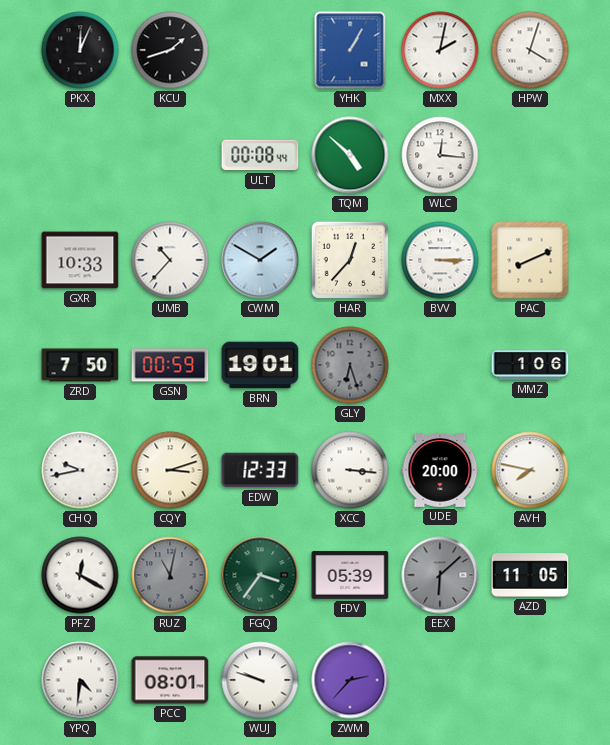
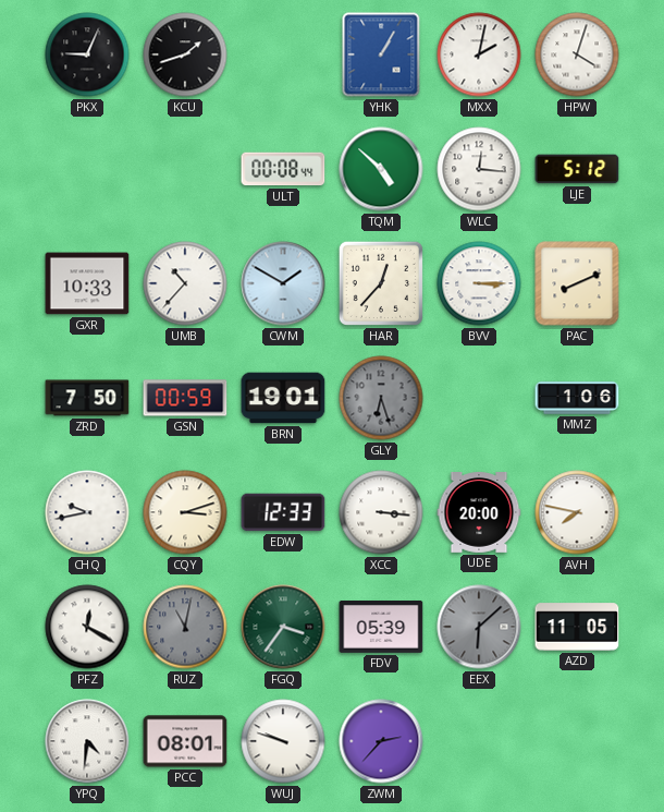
PKX: 12:04 -> 9:04 (87, 54)
LJE: none -> 5:12 (577, 169)
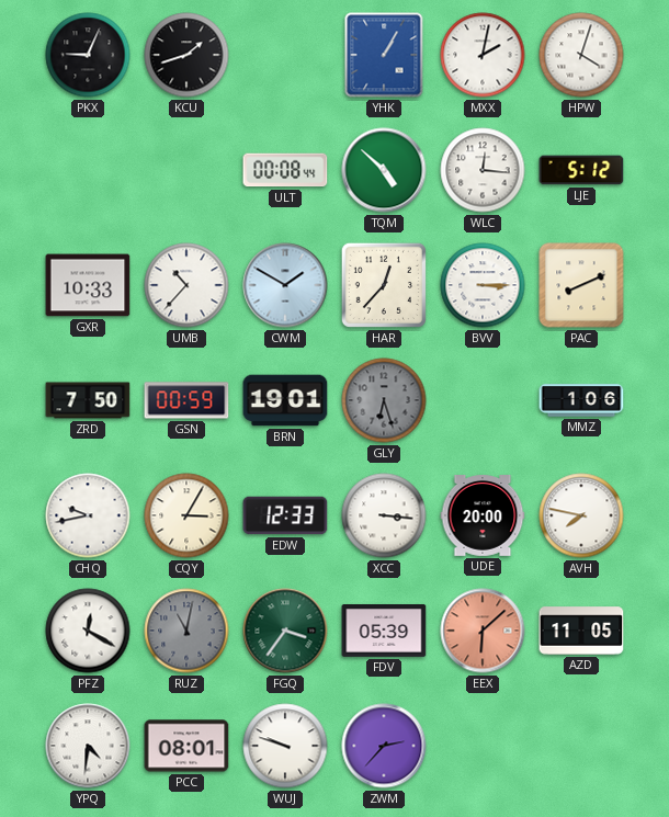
CQY: 3:12 -> 3:05 (186, 515)
EEX dial: grey -> salmon (483, 631)
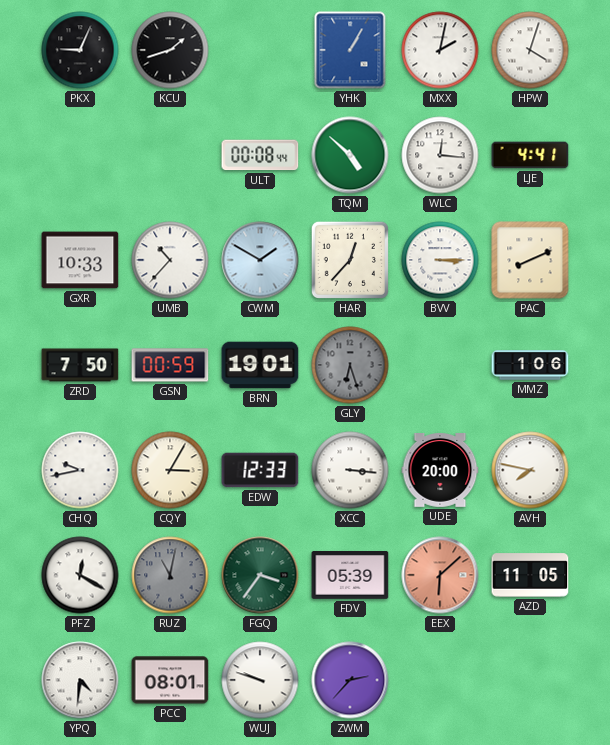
LJE: 5:12 -> 4:41 (530, 155)
